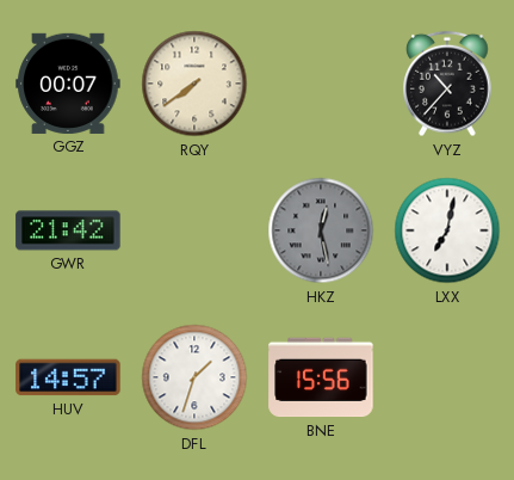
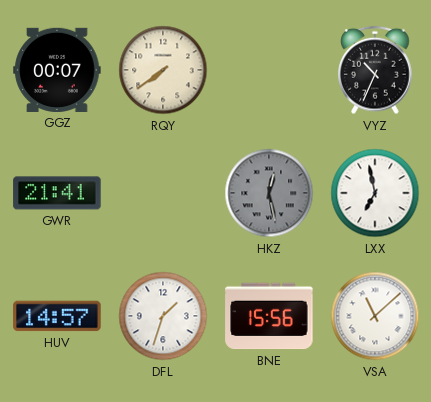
VYZ: 10:37 -> 10:34 (375, 70)
GWR: 21:42 -> 21:41 (57, 193)
LXX: 7:02 -> 6:58 (375, 193)
VSA: none -> 11:08 (375, 316)
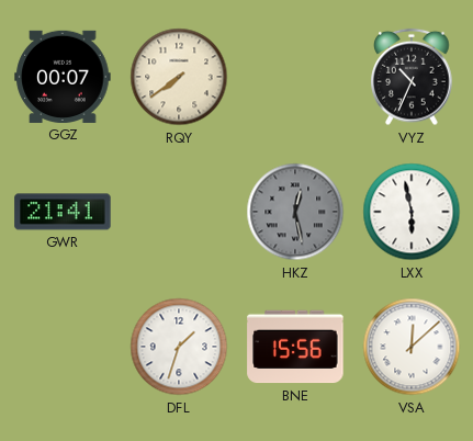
LXX: 6:58 -> 5:58 (412, 212)
HUV: 14:57 -> none (57, 316)
VSA: 11:08 -> 12:08 (412, 347)
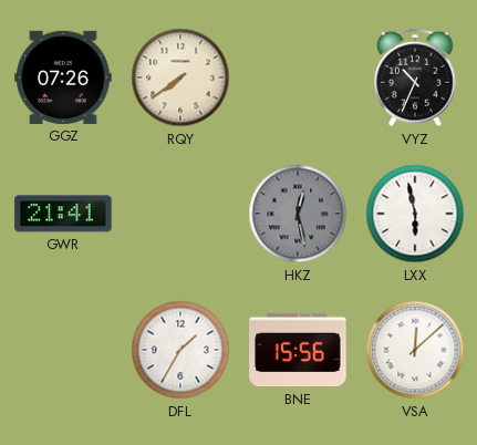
GGZ: 00:07 -> 07:26 (63, 77)
DFL: 1:33 -> 1:35 (180, 350)
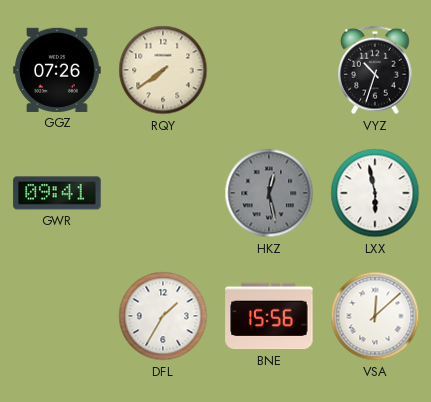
VYZ: 10:34 -> 10:33 (375, 70)
GWR: 21:41 -> 09:41 (57, 193)
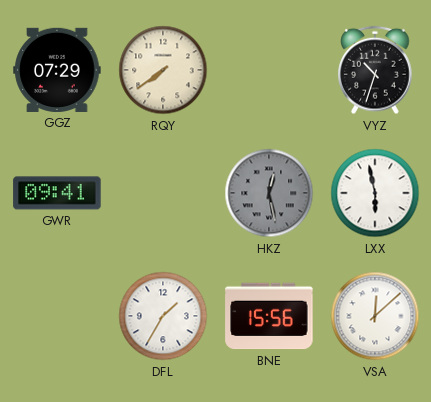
GGZ: 07:26 -> 07:29 (57, 70)
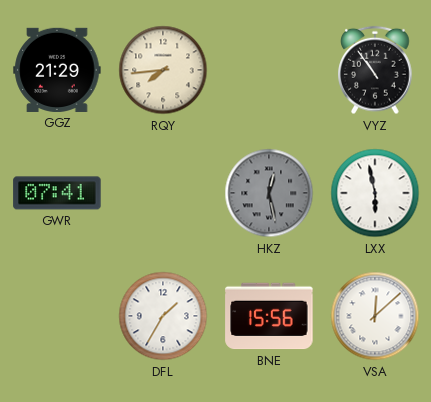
GGZ: 07:29 -> 21:29 (57, 70)
RQY: 7:39 -> 7:44 (163, 70)
VYZ: 10:33 -> 10:54 (375, 70)
GWR: 09:41 -> 07:41 (57, 193)
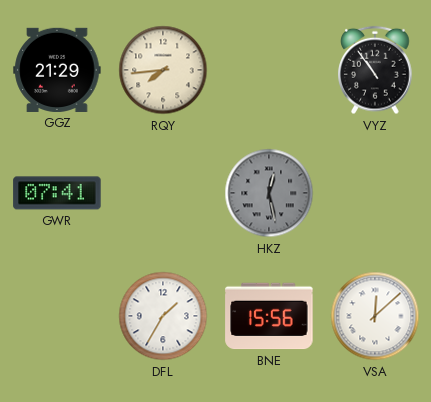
LXX: 5:58 -> none (375, 193)
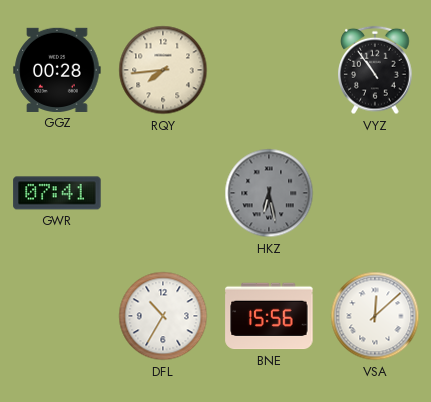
GGZ: 21:29 -> 00:28 (57, 70)
HKZ: 12:28 -> 6:28 (269, 193)
DFL: 1:35 -> 10:35 (163, 316)
